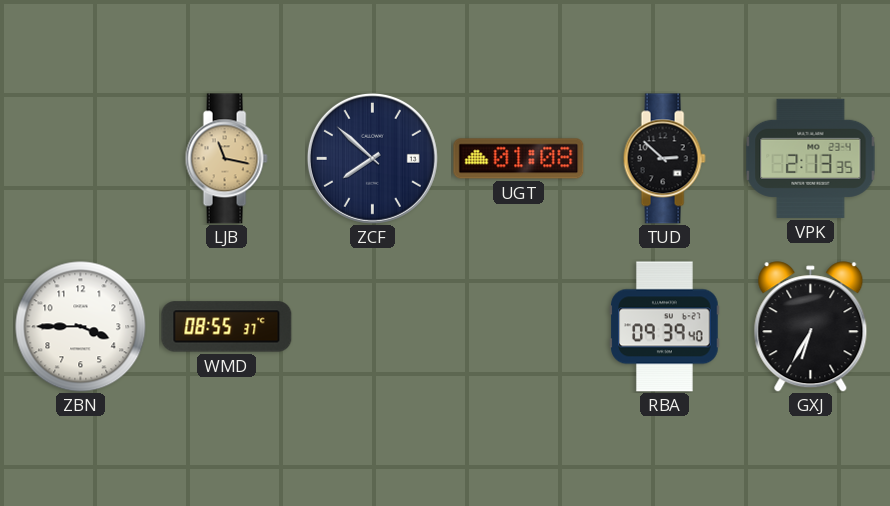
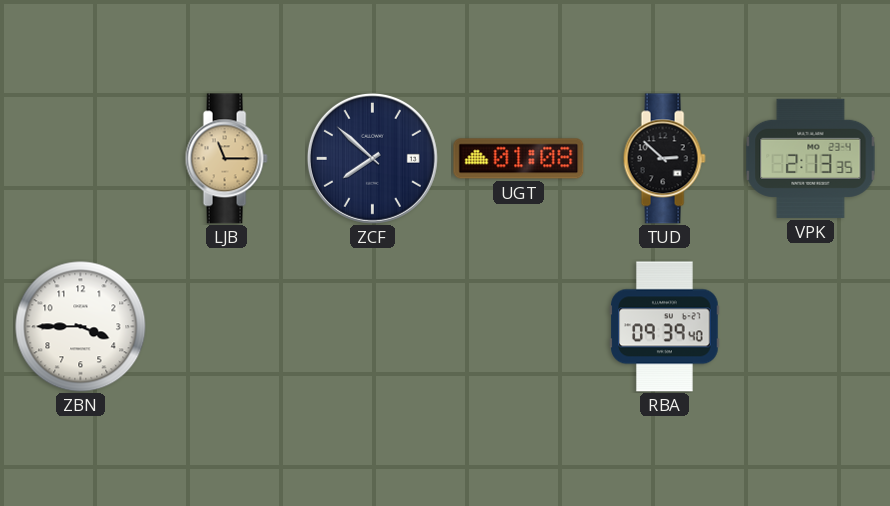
LJB: 11:17 -> 11:15 (226, 159)
WMD: 08:55 -> none (227, 327)
GXJ: 6:35 -> none (811, 327)
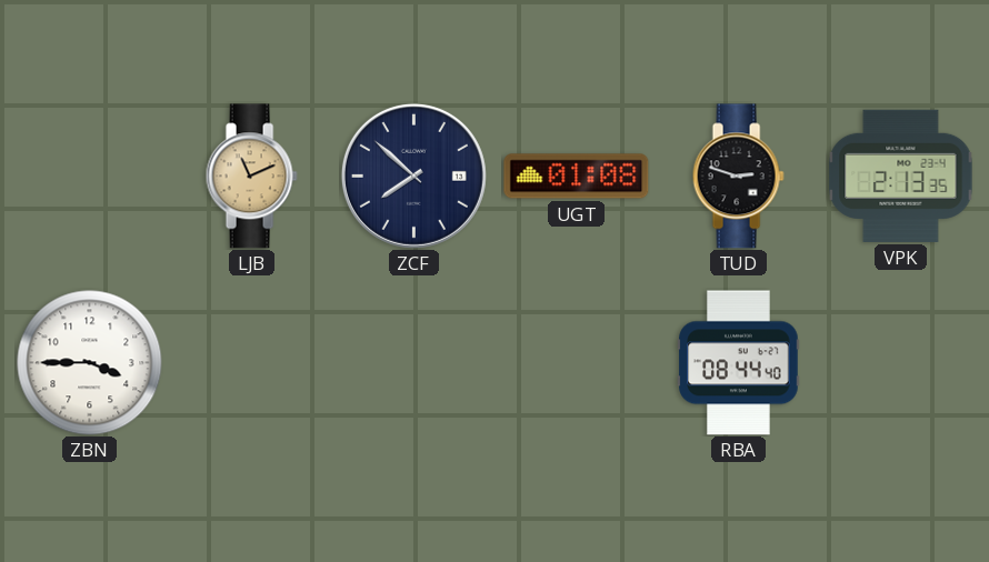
LJB: 11:15 -> 11:11 (251, 177)
TUD: 2:52 -> 2:48 (738, 177)
RBA: 09:39 -> 08:44 (739, 363)
